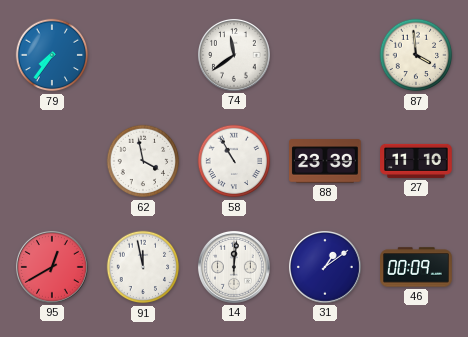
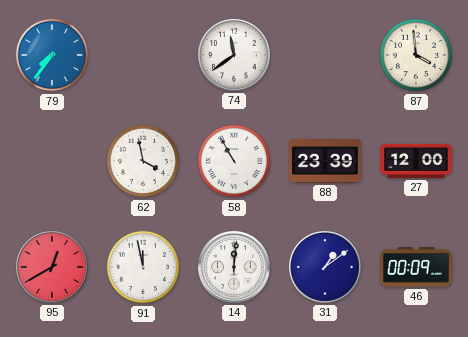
27: 11:10 -> 12:00 (416, 161)
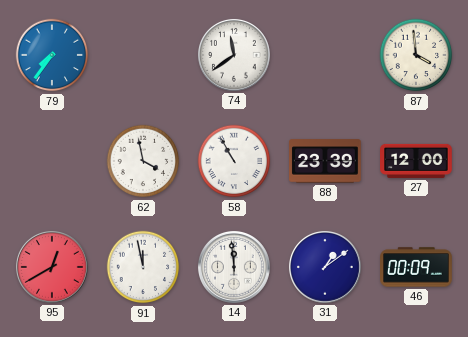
14: 12:01 -> 11:59 (234, 267)
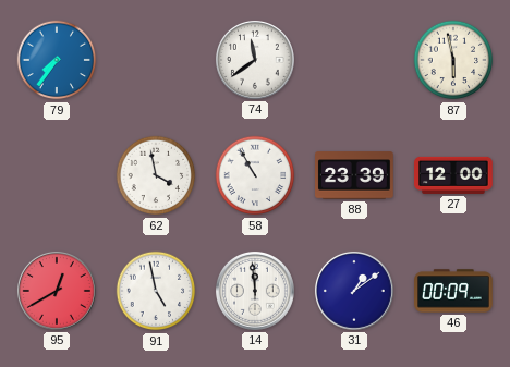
87: 3:59 -> 5:58 (453, 60)
91: 11:58 -> 4:58 (156, 291)
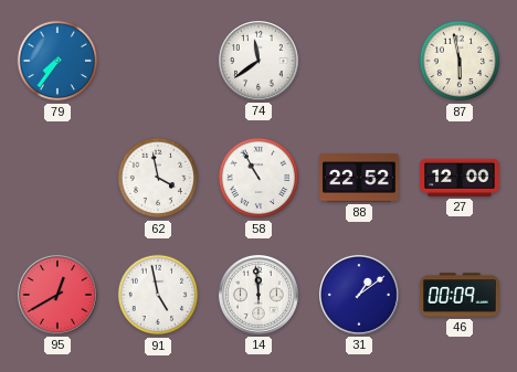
88: 23:39 -> 22:52 (359, 178)
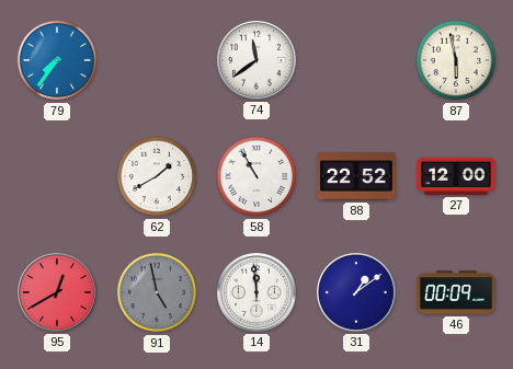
62: 3:58 -> 1:40 (157, 176)
91 dial: white -> grey (157, 292)
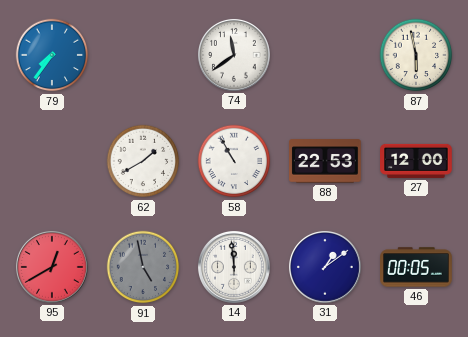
88: 22:52 -> 22:53 (325, 161)
46: 00:09 -> 00:05 (416, 267)
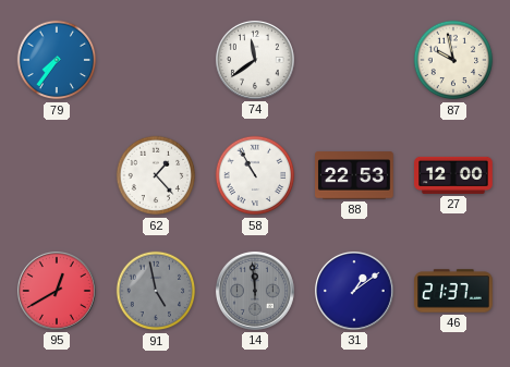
87: 5:58 -> 9:58 (453, 60)
62: 1:40 -> 1:23 (156, 175)
14 dial: white -> grey (255, 291)
46: 00:05 -> 21:37 (453, 291)
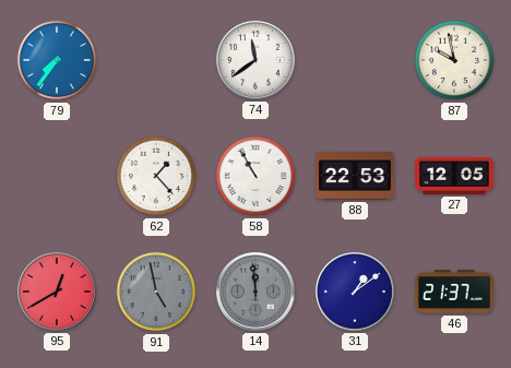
27: 12:00 -> 12:05 (454, 176)
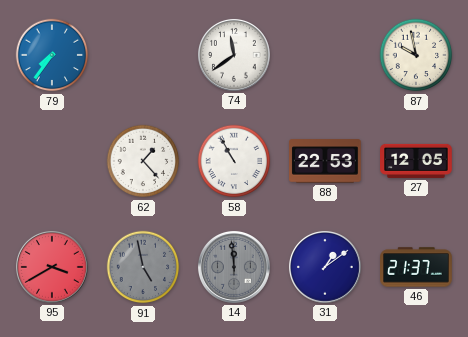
95: 12:40 -> 3:40 (52, 267)
